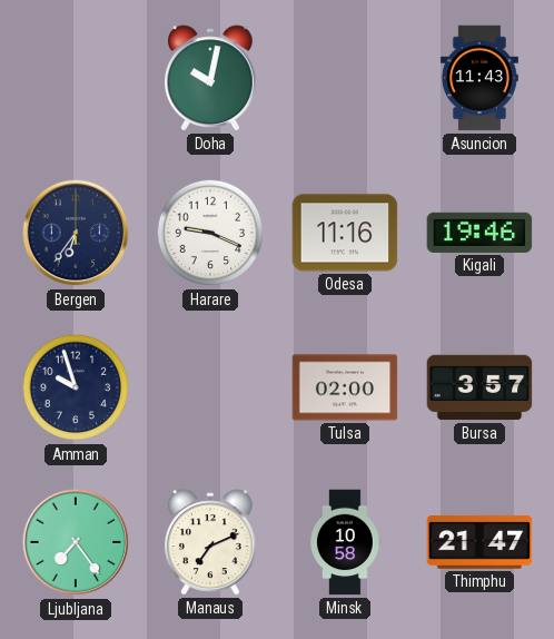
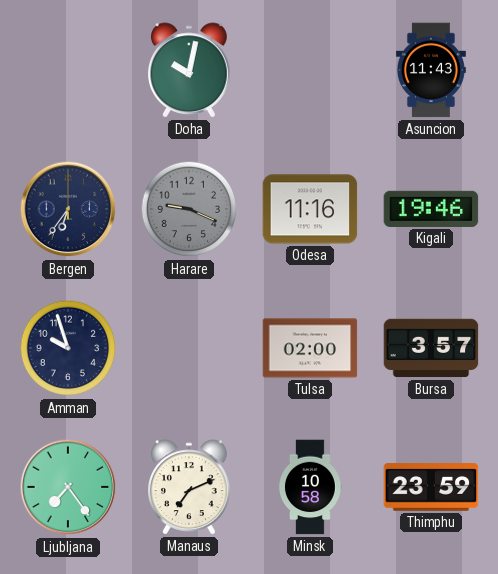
Harare dial: white -> grey (189, 209)
Thimphu: 21:47 -> 23:59 (431, 487)
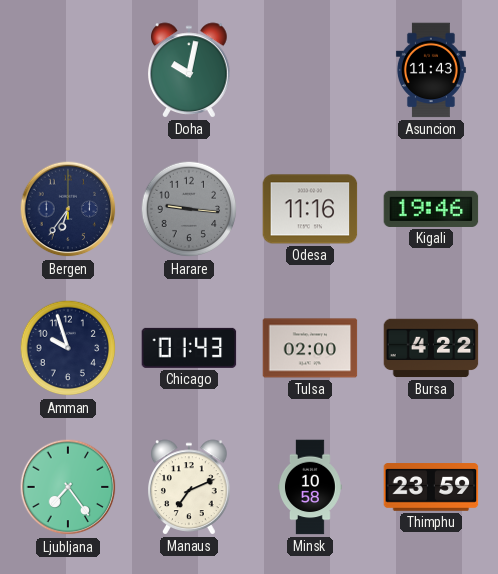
Harare: 9:19 -> 9:16 (189, 209)
Chicago: none -> 01:43 (189, 348)
Bursa: 3:57 -> 4:22 (431, 348)
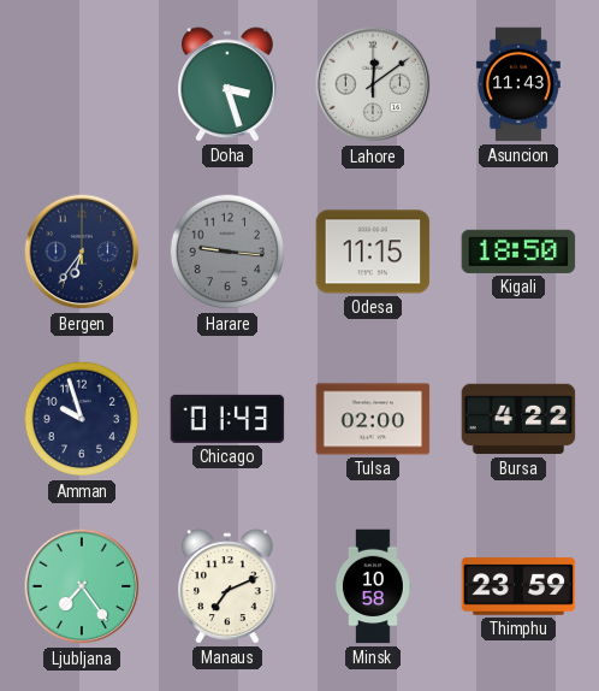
Doha: 10:02 -> 3:27 (229, 84)
Lahore: none -> 12:09 (373, 84)
Odesa: 11:16 -> 11:15 (373, 252)
Kigali: 19:46 -> 18:50 (518, 252)
